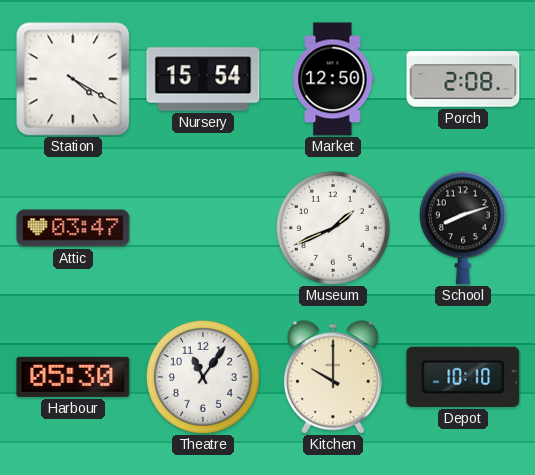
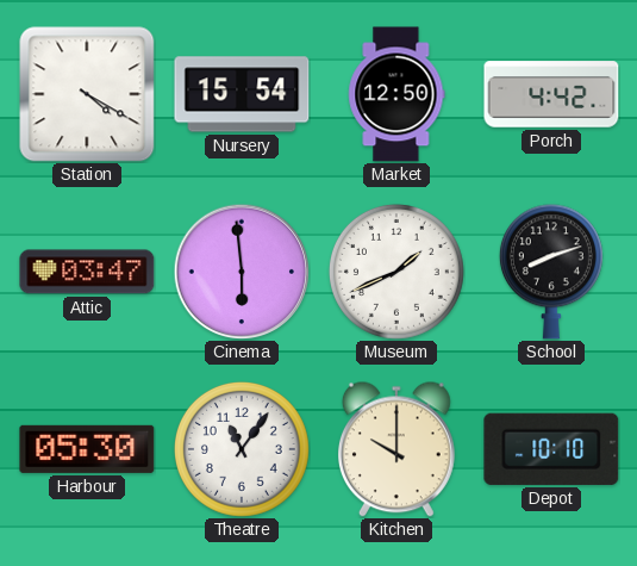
Porch: 2:08 -> 4:42 (551, 94)
Cinema: none -> 5:59 (242, 272)
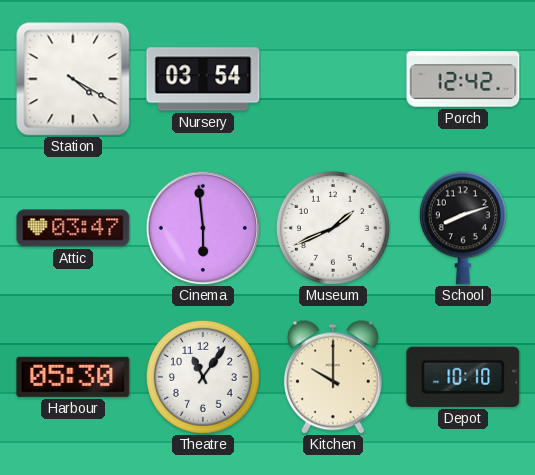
Nursery: 15:54 -> 03:54 (203, 79)
Market: 12:50 -> none (396, 94)
Porch: 4:42 -> 12:42 (463, 79)
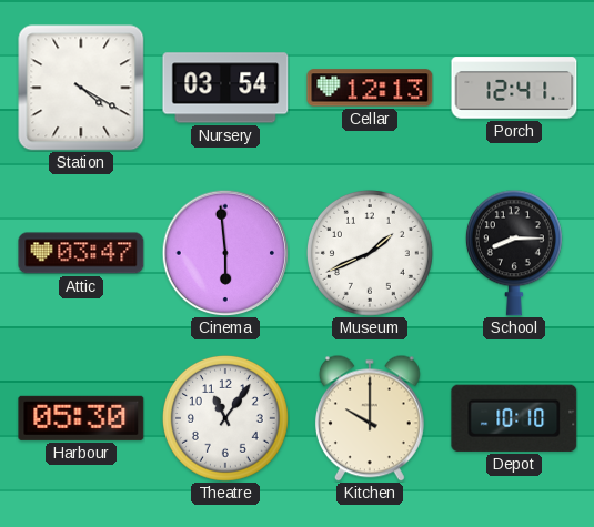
Cellar: none -> 12:13 (370, 88)
Porch: 12:42 -> 12:41 (514, 88)
School: 8:12 -> 8:15 (514, 253)
